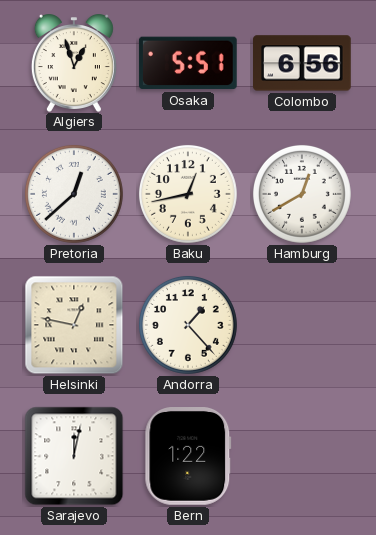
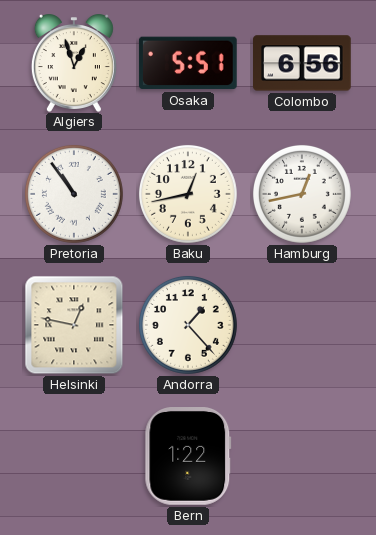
Pretoria: 12:38 -> 10:54 (74, 194)
Hamburg: 12:40 -> 12:43 (302, 194)
Sarajevo: 12:02 -> none (74, 456)
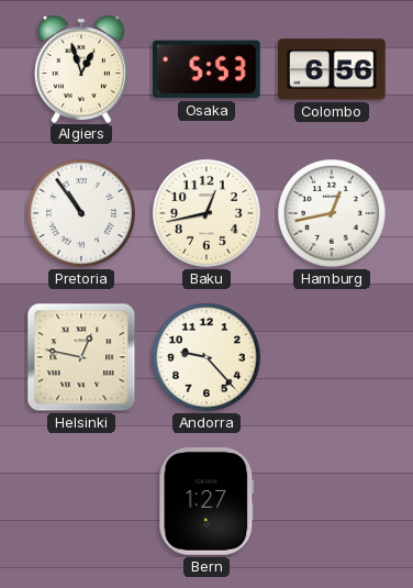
Osaka: 5:51 -> 5:53 (206, 69)
Andorra: 1:23 -> 9:23 (206, 357)
Bern: 1:22 -> 1:27 (206, 502)
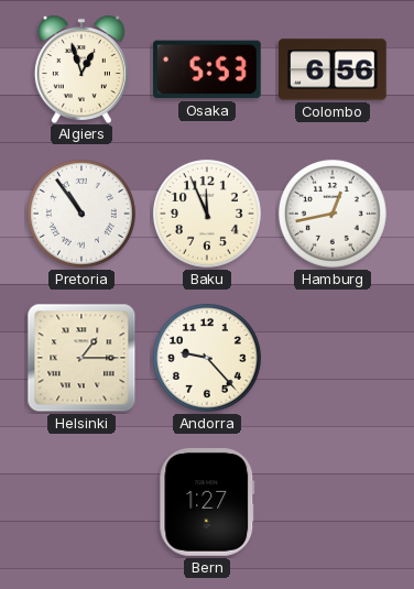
Baku: 12:43 -> 11:56 (207, 214)
Helsinki: 12:47 -> 1:15 (81, 358)
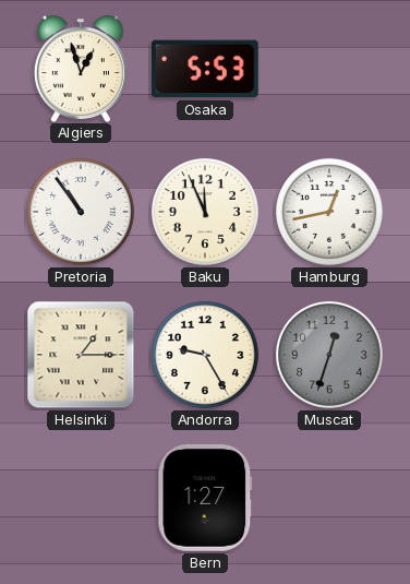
Colombo: 6:56 -> none (334, 69)
Andorra: 9:23 -> 9:25 (205, 355)
Muscat: none -> 12:33 (329, 355)
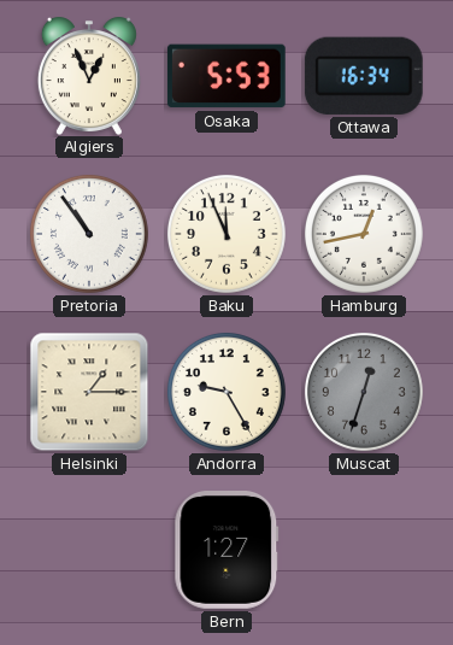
Algiers: 12:57 -> 12:56 (89, 76)
Ottawa: none -> 16:34 (364, 76)
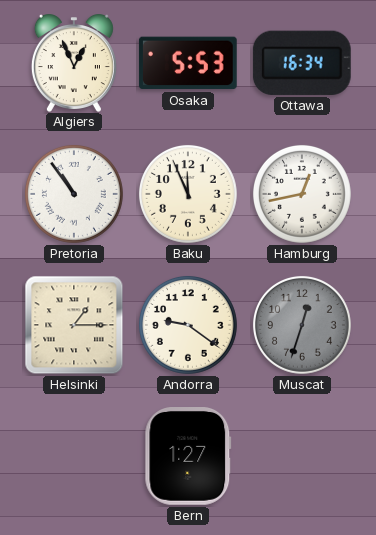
Andorra: 9:25 -> 9:21 (188, 325)
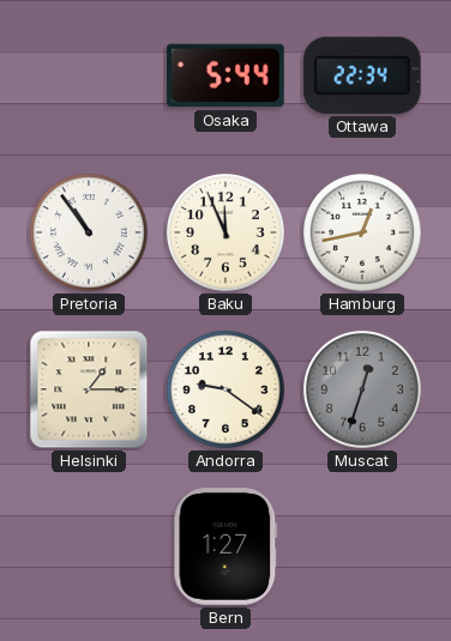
Algiers: 12:56 -> none (74, 63)
Osaka: 5:53 -> 5:44 (225, 75)
Ottawa: 16:34 -> 22:34 (362, 75)
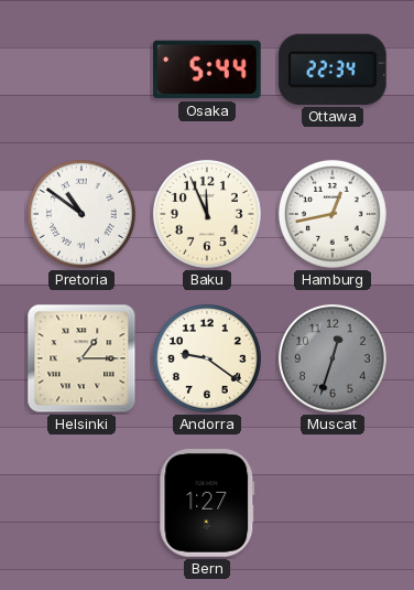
Pretoria: 10:54 -> 10:51 (81, 214)
